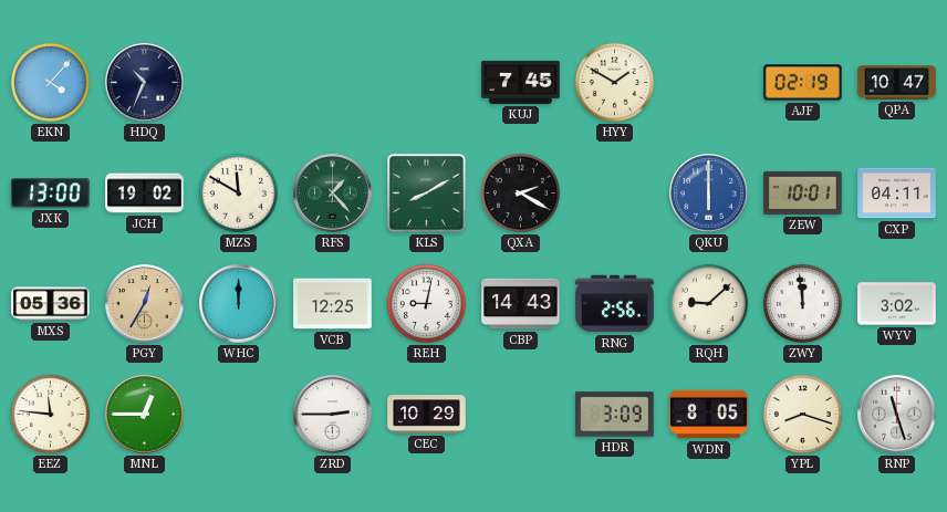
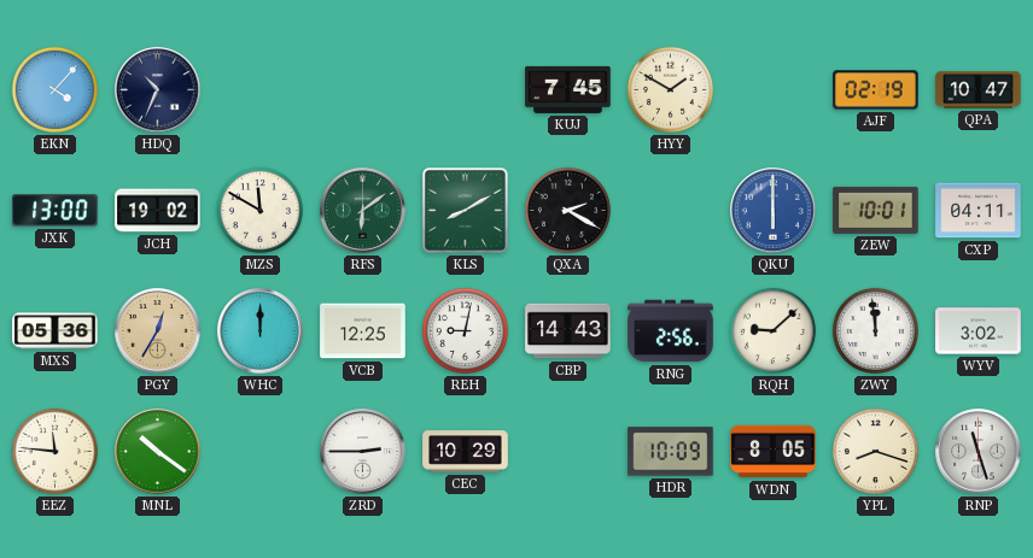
RFS: 1:23 -> 6:09 (363, 211)
MNL: 12:45 -> 10:21 (158, 452)
HDR: 3:09 -> 10:09 (671, 452)
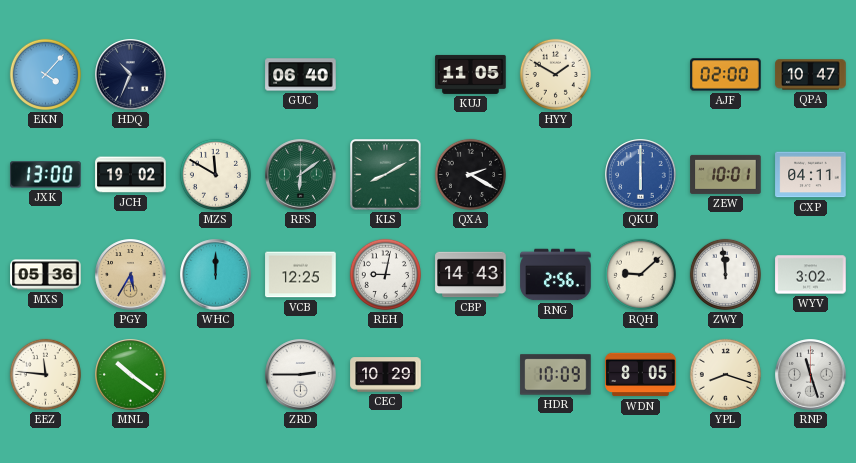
GUC: none -> 06:40 (301, 75)
KUJ: 7:45 -> 11:05 (471, 74)
AJF: 02:19 -> 02:00 (726, 75)
PGY: 12:35 -> 5:35 (131, 275)
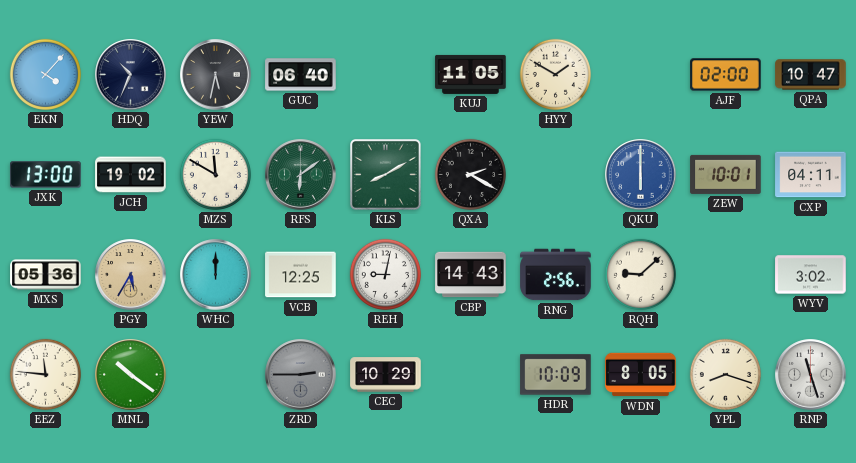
YEW: none -> 5:32 (216, 75)
ZWY: 11:59 -> none (725, 274)
ZRD dial: white -> grey (301, 375)
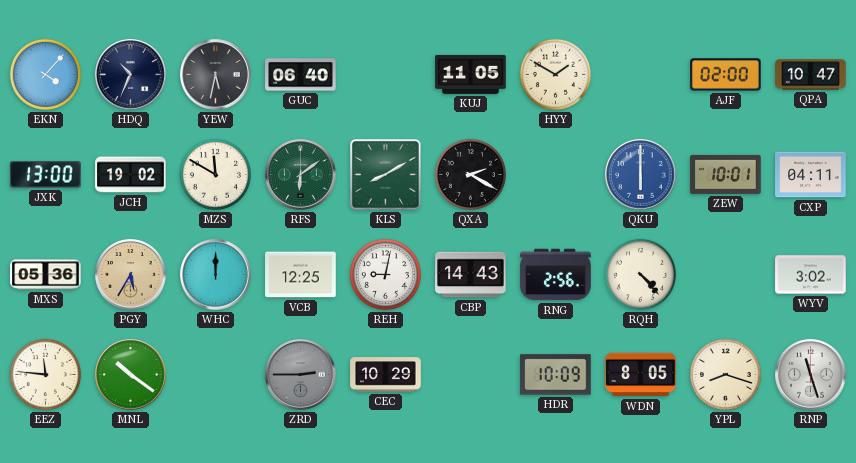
RQH: 9:08 -> 4:23 (640, 274)
